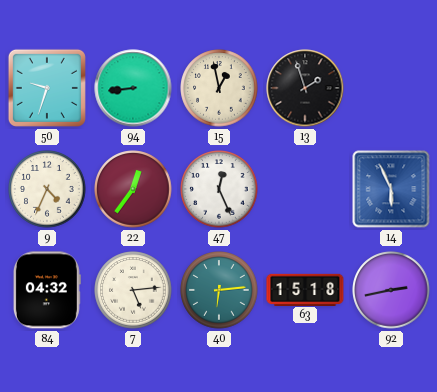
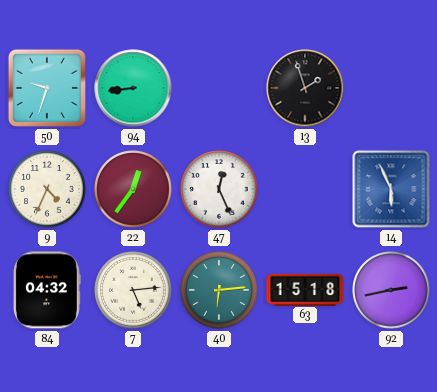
15: 12:58 -> none (219, 88)
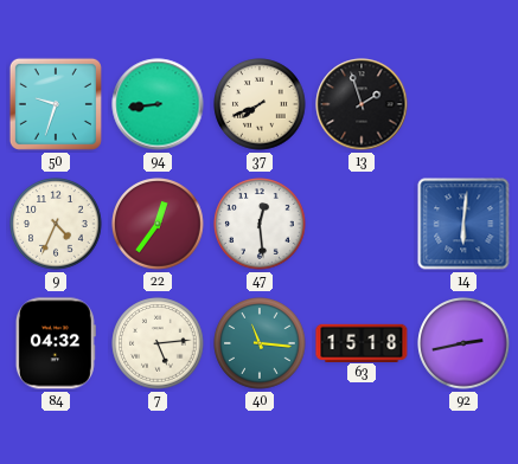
37: none -> 7:41 (260, 104)
47: 12:26 -> 12:29 (260, 224)
14: 5:56 -> 6:01 (463, 224)
40: 6:14 -> 11:16 (260, 343)
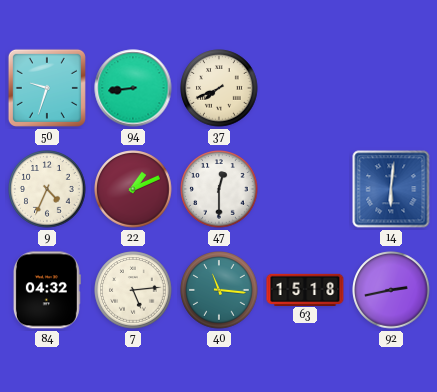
13: 1:57 -> none (362, 104)
22: 12:36 -> 1:11 (133, 189)
47: 12:29 -> 12:30 (219, 189)
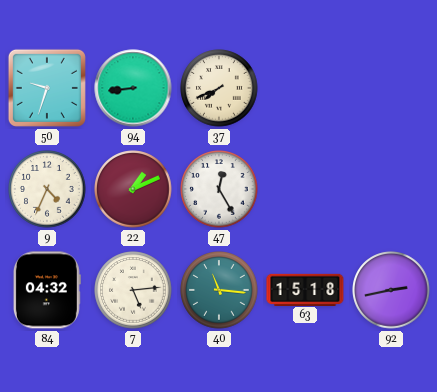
47: 12:30 -> 12:25 (219, 189)
14: 6:01 -> none (391, 189)
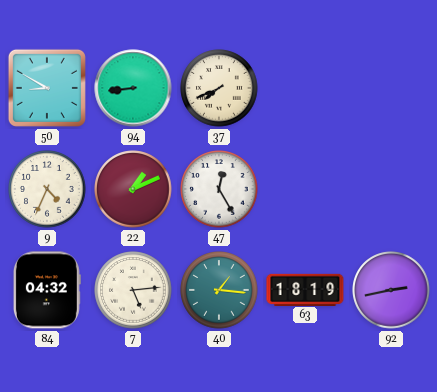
50: 9:33 -> 8:50 (47, 88)
40: 11:16 -> 1:16 (219, 290)
63: 15:18 -> 18:19 (305, 289)
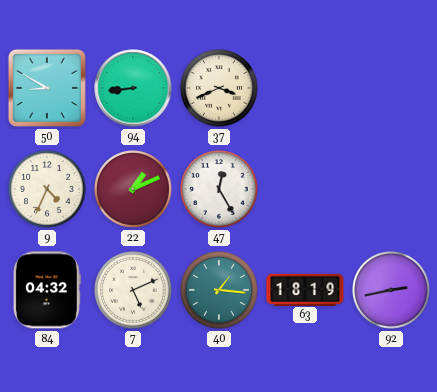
37: 7:41 -> 3:41 (219, 88)
7: 5:14 -> 5:11 (133, 290)
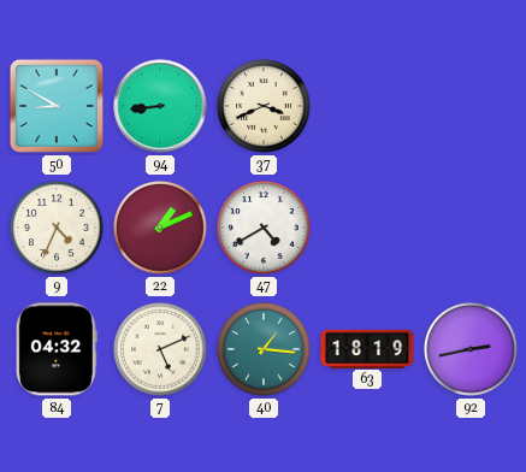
47: 12:25 -> 4:40 (264, 228)
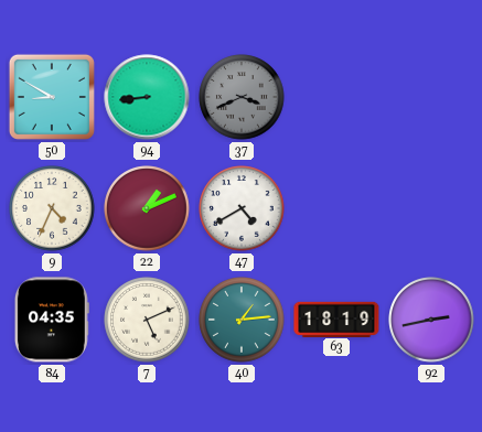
37 dial: cream -> grey (242, 97)
84: 04:32 -> 04:35 (52, 320)
40: 1:16 -> 1:14 (242, 320)
